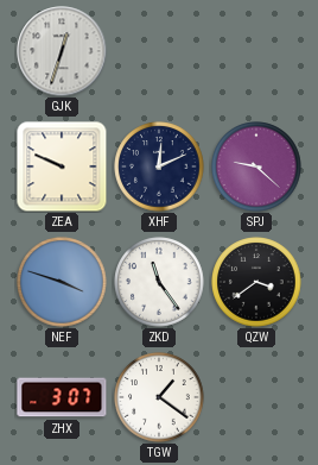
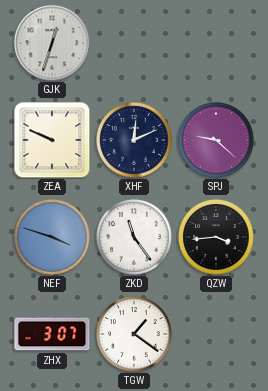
QZW: 3:39 -> 3:44 (216, 237)
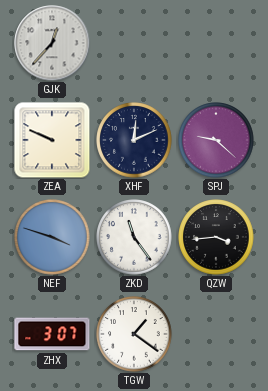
GJK: 12:33 -> 12:37 (52, 43)
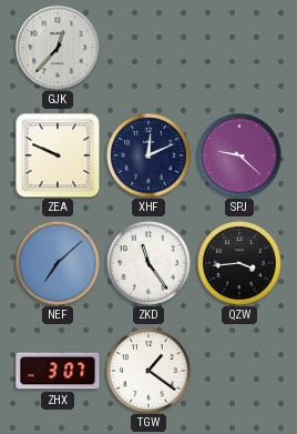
NEF: 3:48 -> 7:08 (58, 263)
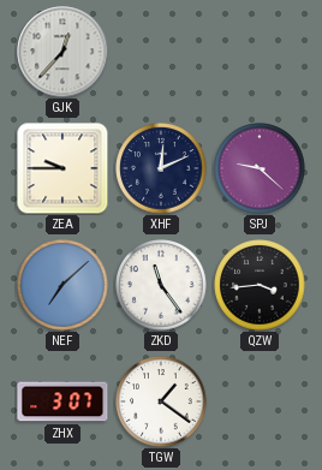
ZEA: 9:49 -> 9:45 (62, 168)
